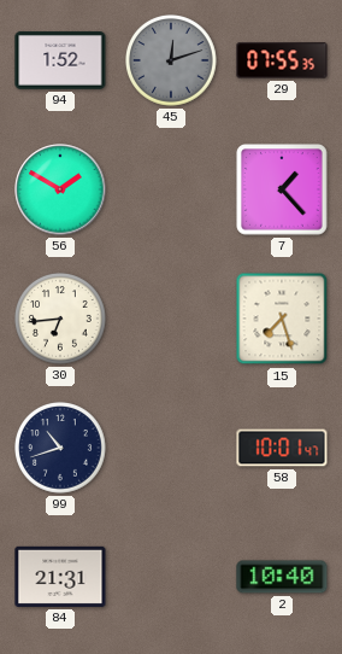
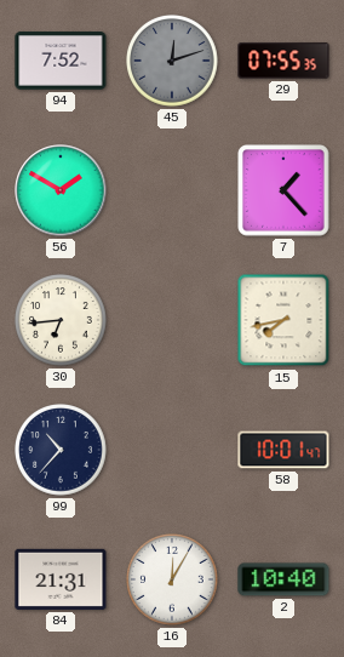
94: 1:52 -> 7:52 (61, 61)
15: 7:27 -> 7:43 (283, 320)
99: 10:42 -> 10:37 (62, 451)
16: none -> 12:05 (173, 581)
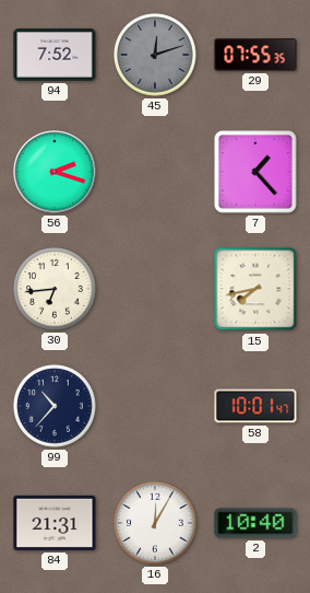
56: 1:50 -> 2:18 (55, 172)
